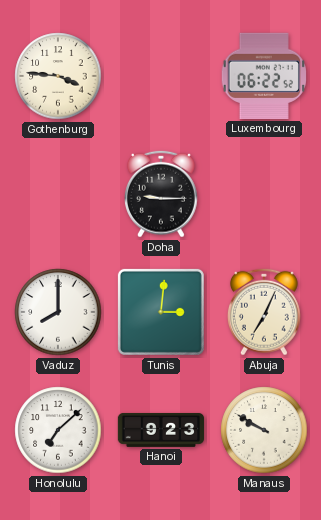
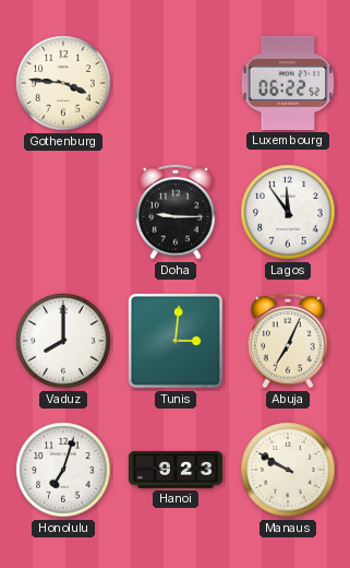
Lagos: none -> 11:54 (288, 212)
Honolulu: 7:08 -> 7:03 (63, 470)
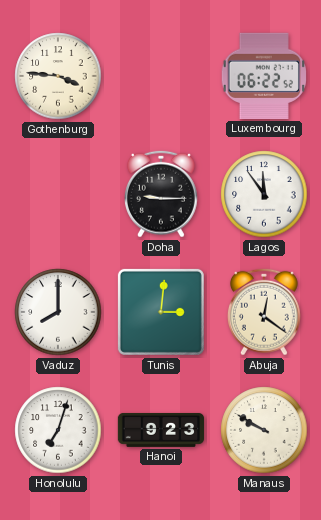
Abuja: 7:04 -> 12:21 (264, 312)
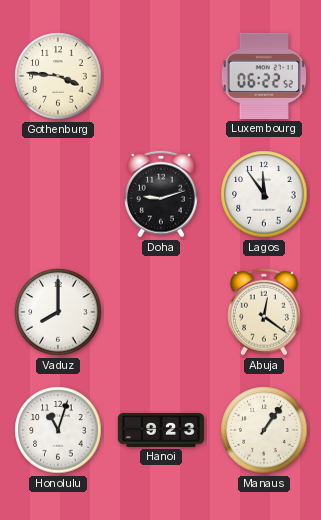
Doha: 9:15 -> 9:12 (161, 194)
Tunis: 3:01 -> none (161, 312)
Honolulu: 7:03 -> 11:03 (58, 430)
Manaus: 9:50 -> 1:06 (264, 430)
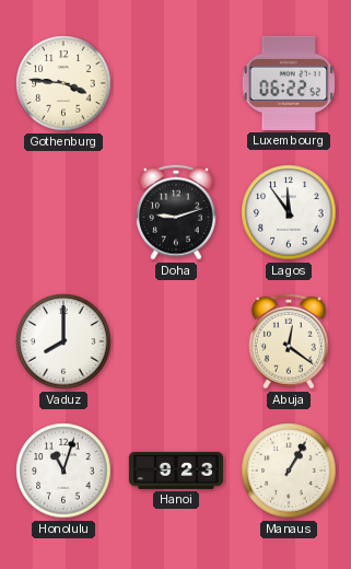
Manaus: 1:06 -> 1:05 (289, 471)
